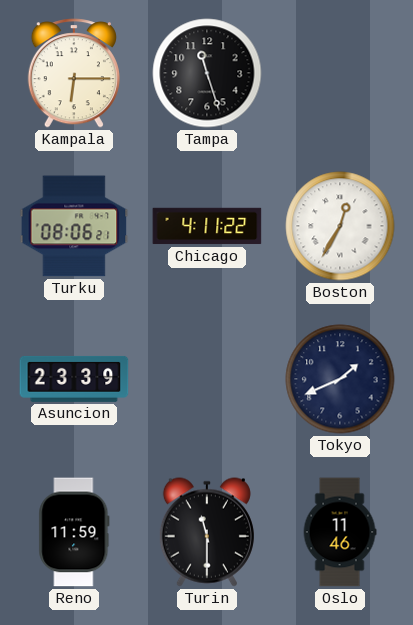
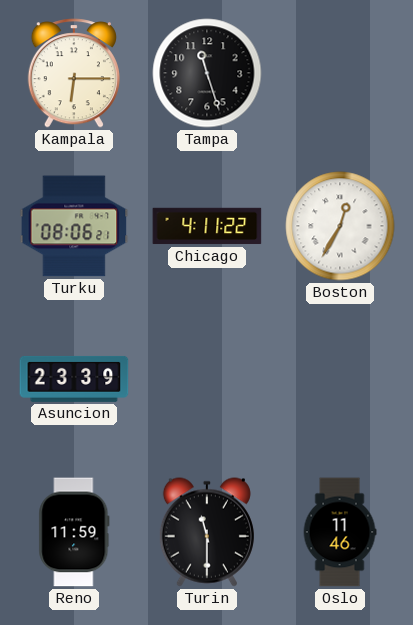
Tokyo: 1:41 -> none (340, 379)
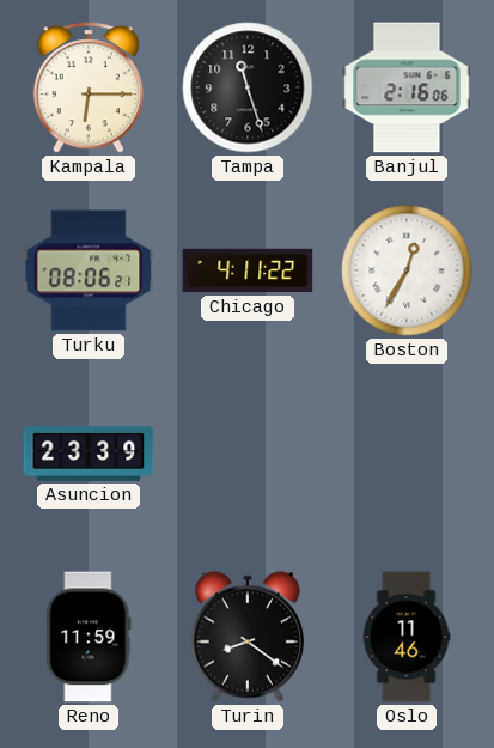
Banjul: none -> 2:16 (407, 87)
Turin: 11:30 -> 8:21 (248, 637)
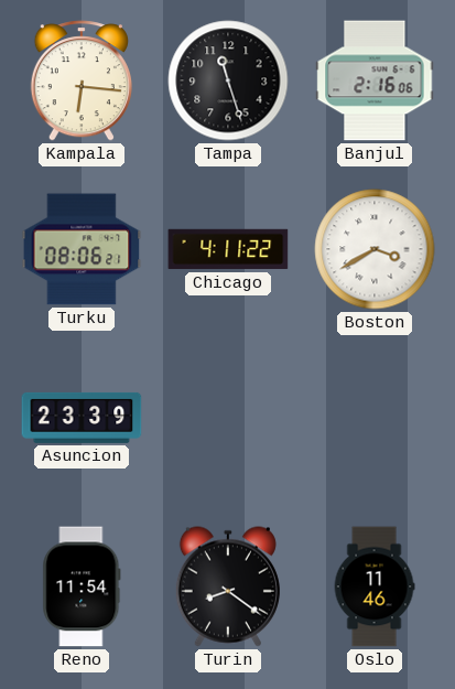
Kampala: 6:15 -> 6:16 (82, 80)
Boston: 12:35 -> 3:40 (375, 249)
Reno: 11:59 -> 11:54 (82, 586)
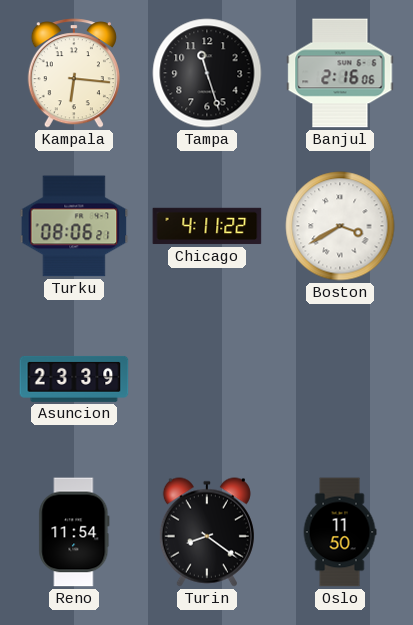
Oslo: 11:46 -> 11:50 (340, 532)
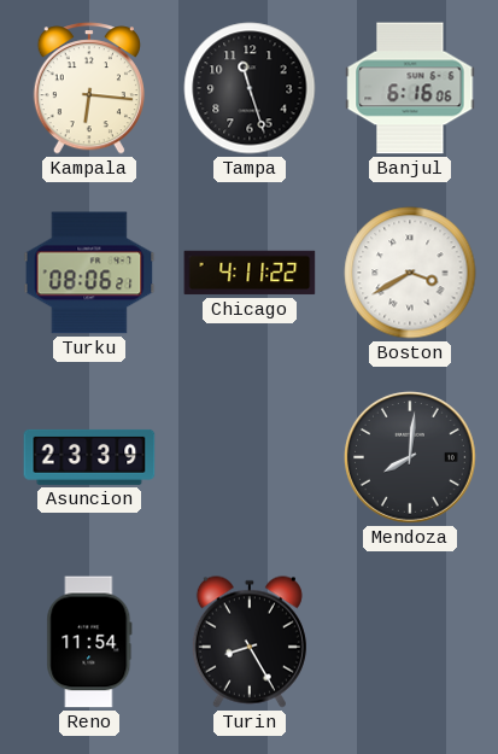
Banjul: 2:16 -> 6:16 (410, 88)
Mendoza: none -> 8:01 (411, 458)
Turin: 8:21 -> 8:25 (250, 642)
Oslo: 11:50 -> none (340, 532)
